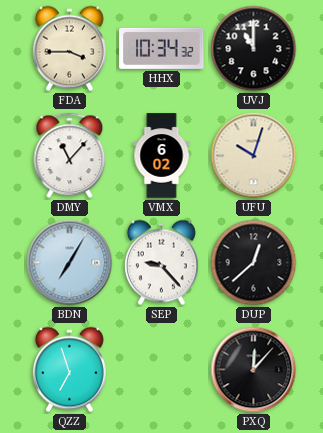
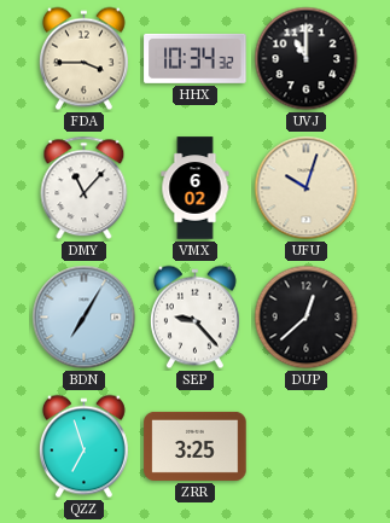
ZRR: none -> 3:25 (196, 446)
PXQ: 12:07 -> none (254, 370)
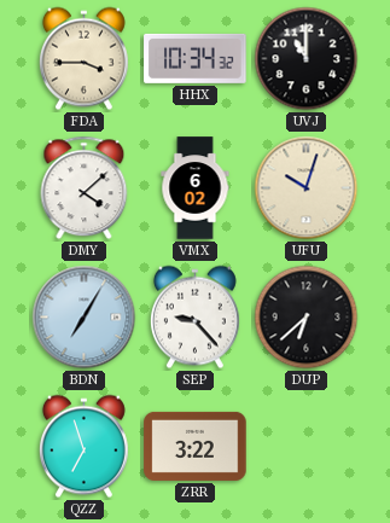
DMY: 11:07 -> 4:08 (85, 188)
DUP: 12:38 -> 6:38 (307, 318)
ZRR: 3:25 -> 3:22 (196, 446)
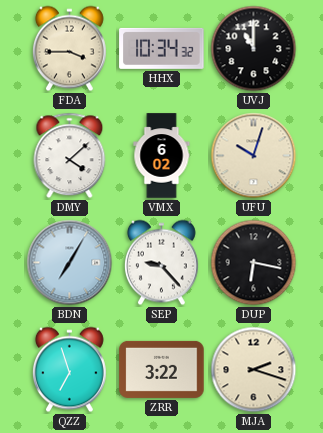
DUP: 6:38 -> 6:17 (254, 263)
MJA: none -> 2:18 (254, 370)
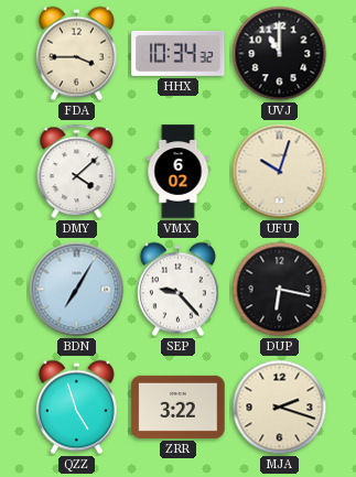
QZZ: 6:57 -> 4:57 (76, 408)
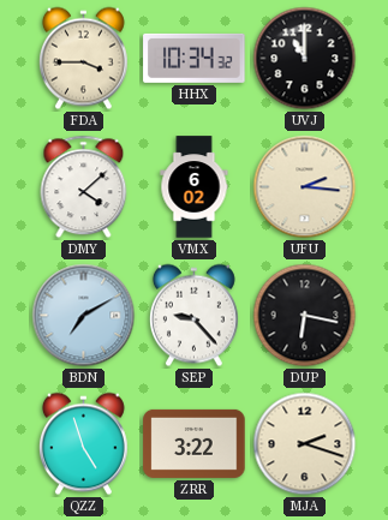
UFU: 10:03 -> 2:16 (305, 187)
BDN: 7:05 -> 7:10 (84, 316)
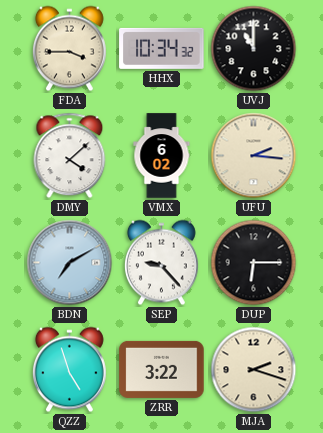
DUP: 6:17 -> 6:15 (254, 263)
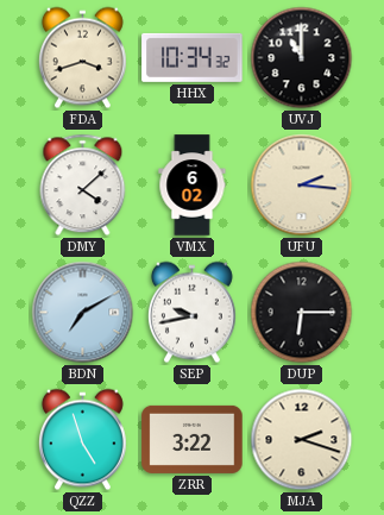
FDA: 3:45 -> 3:42 (82, 58)
SEP: 9:23 -> 9:43 (191, 313)
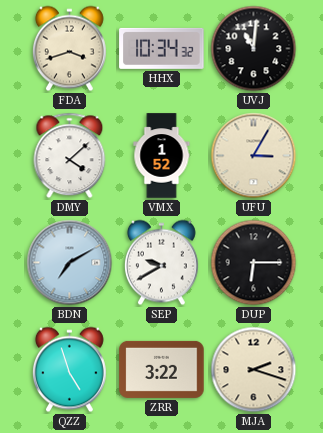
UVJ: 11:00 -> 11:01 (254, 49)
VMX: 6:02 -> 1:52 (162, 156)
UFU: 2:16 -> 3:05 (254, 156)
SEP: 9:43 -> 9:40 (161, 263)
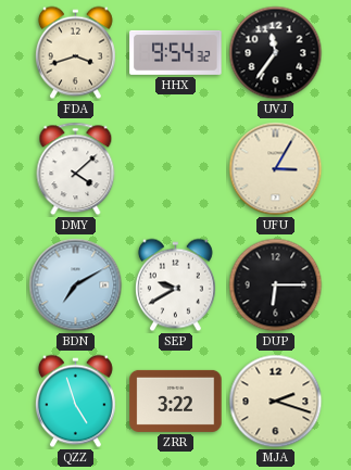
HHX: 10:34 -> 9:54 (176, 52)
UVJ: 11:01 -> 11:36 (276, 53)
VMX: 1:52 -> none (162, 156)
